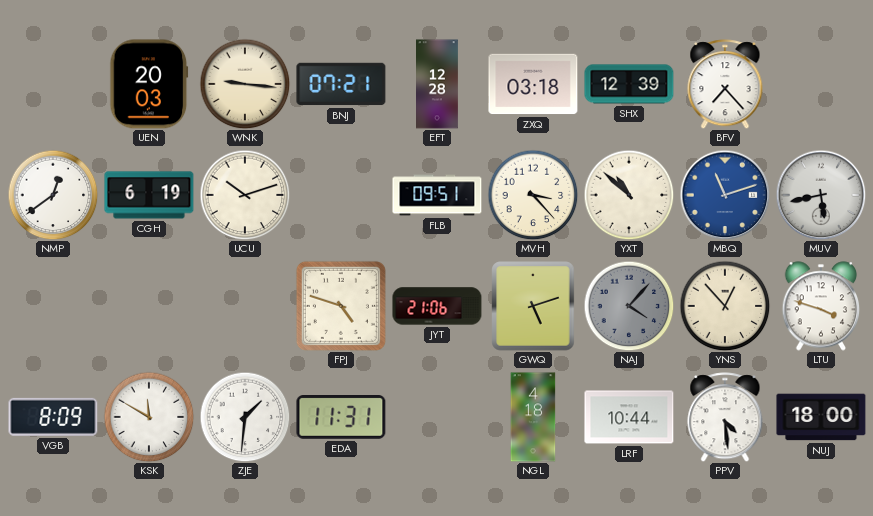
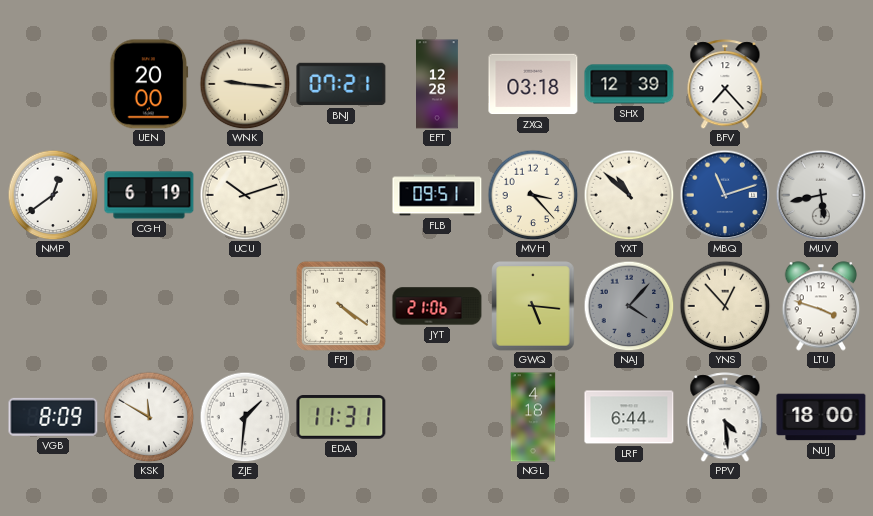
UEN: 20:03 -> 20:00 (149, 84)
FPJ: 4:48 -> 4:21 (341, 306)
GWQ: 5:12 -> 5:16 (533, 306)
LRF: 10:44 -> 6:44 (629, 417)
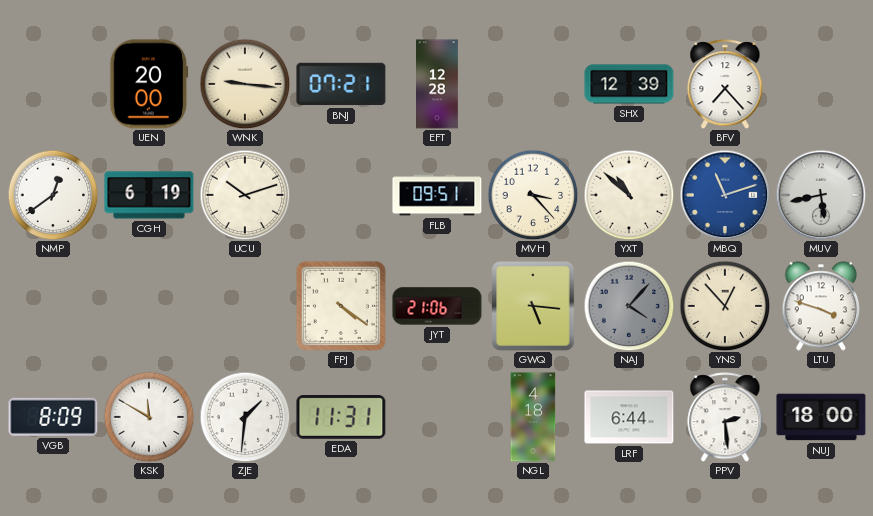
ZXQ: 03:18 -> none (533, 84)
PPV: 4:29 -> 2:29 (725, 417)
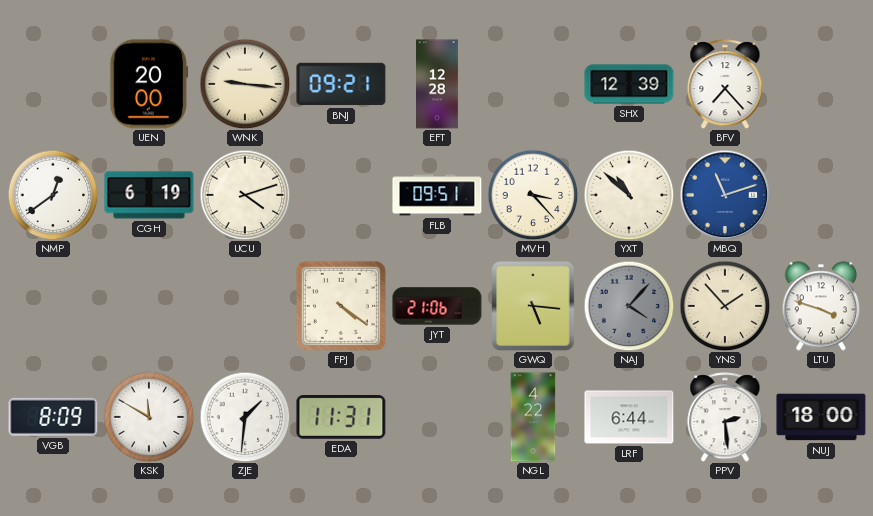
BNJ: 07:21 -> 09:21 (341, 84)
UCU: 10:12 -> 4:12 (245, 195)
MUV: 5:43 -> none (821, 195)
YNS: 12:53 -> 1:53 (725, 306)
NGL: 4:18 -> 4:22 (533, 417)
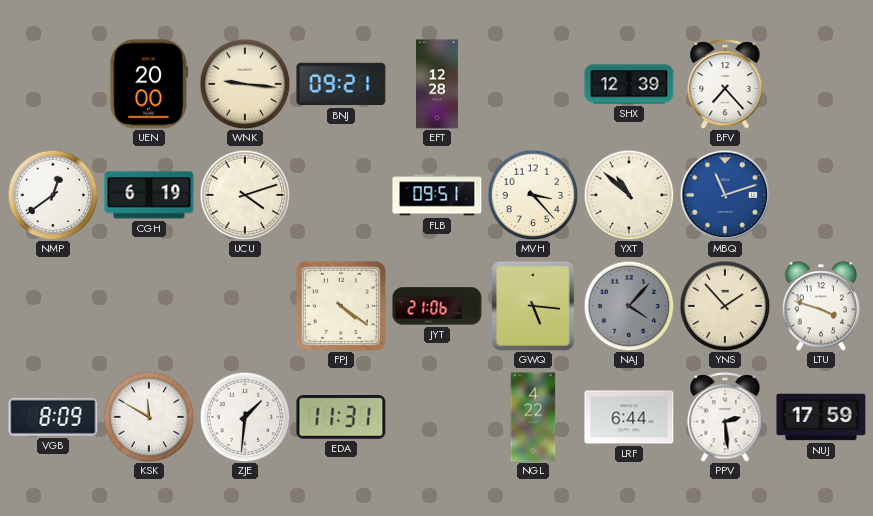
NUJ: 18:00 -> 17:59 (821, 417)
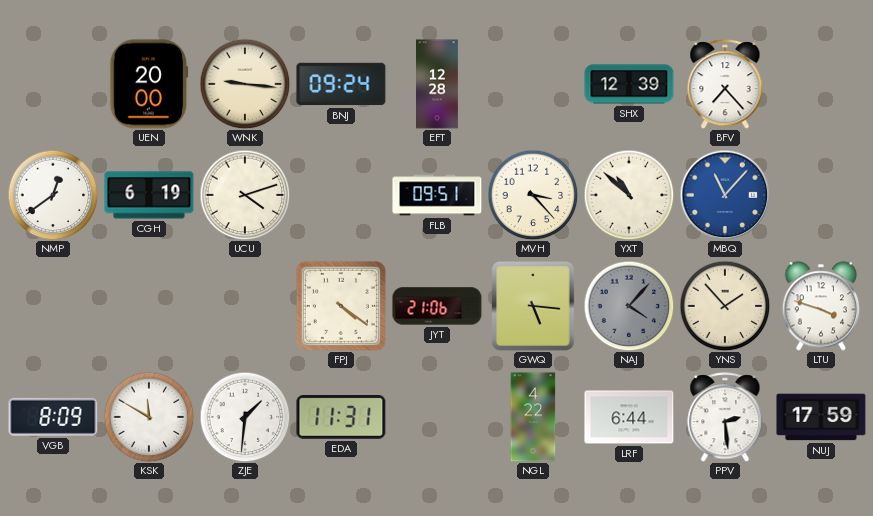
BNJ: 09:21 -> 09:24 (341, 84)
MBQ: 11:12 -> 11:07 (725, 195)
